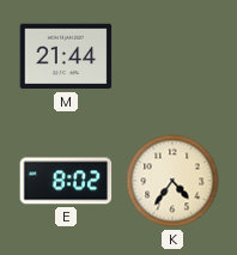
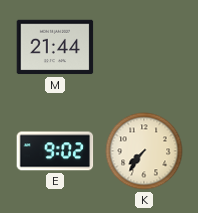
E: 8:02 -> 9:02 (55, 151)
K: 4:36 -> 7:36 (144, 151)
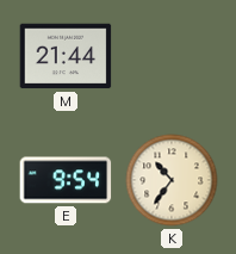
E: 9:02 -> 9:54 (66, 180)
K: 7:36 -> 10:36 (172, 180)
